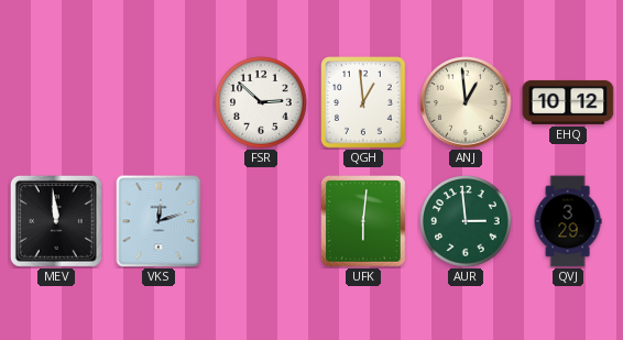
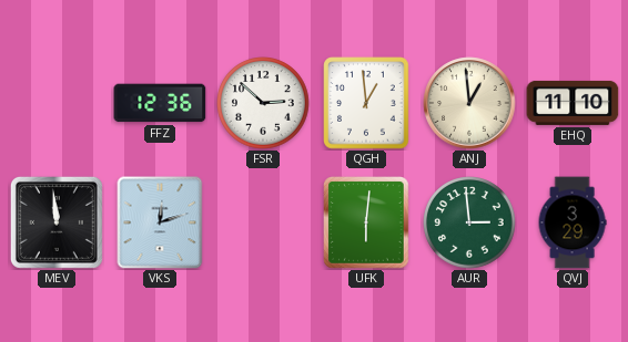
FFZ: none -> 12:36 (160, 103)
EHQ: 10:12 -> 11:10 (573, 103)
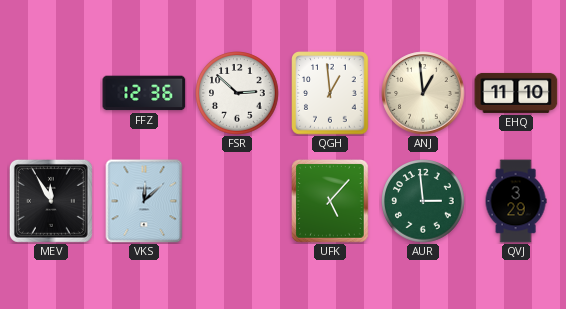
MEV: 11:59 -> 11:55 (51, 201)
VKS: 12:12 -> 12:08 (144, 201)
UFK: 6:01 -> 5:07 (330, 201)
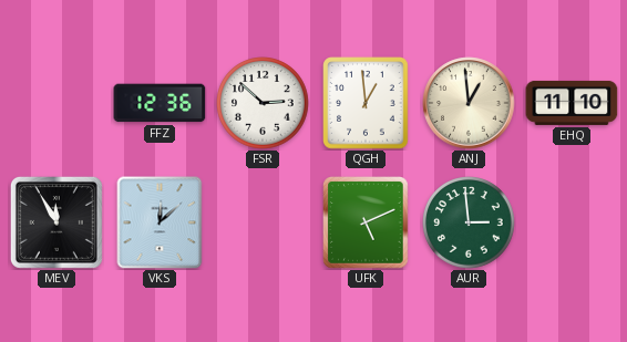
UFK: 5:07 -> 5:11 (366, 222)
QVJ: 3:29 -> none (516, 201)
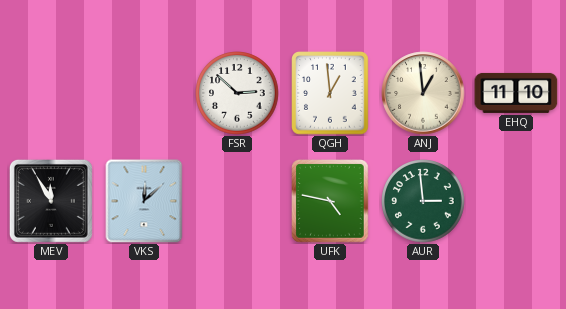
FFZ: 12:36 -> none (160, 103)
UFK: 5:11 -> 4:47 (330, 201)
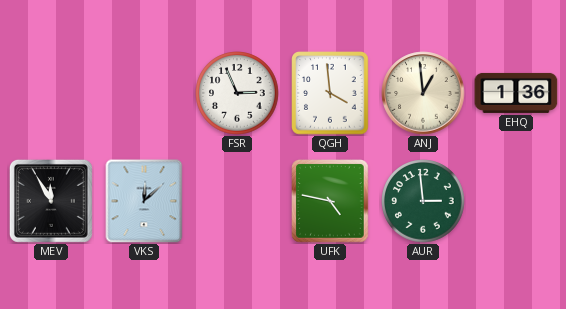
FSR: 2:52 -> 2:56 (237, 93)
QGH: 12:59 -> 3:59 (330, 93)
EHQ: 11:10 -> 1:36 (516, 93)
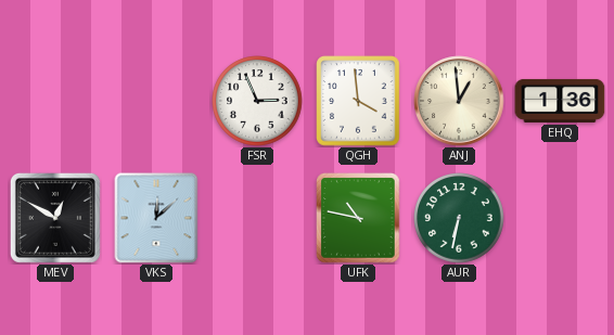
MEV: 11:55 -> 12:50 (55, 218)
UFK: 4:47 -> 10:47 (358, 218)
AUR: 2:59 -> 6:32 (459, 218)
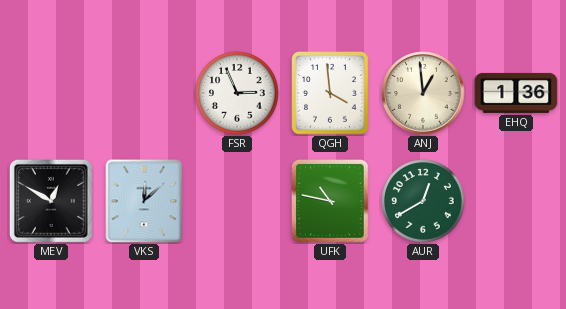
AUR: 6:32 -> 12:40 (423, 201)
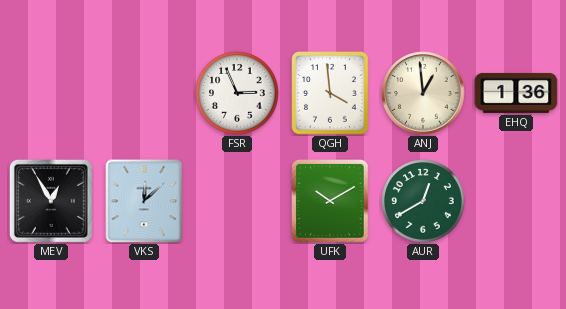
MEV: 12:50 -> 12:55 (51, 201)
UFK: 10:47 -> 10:10 (330, 201)
